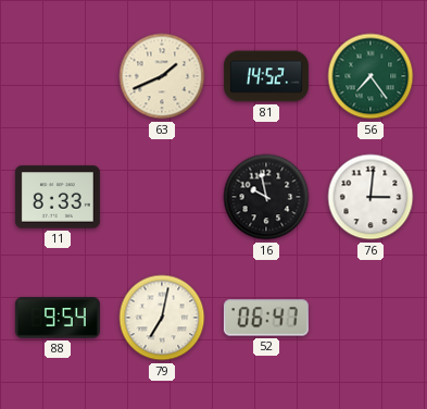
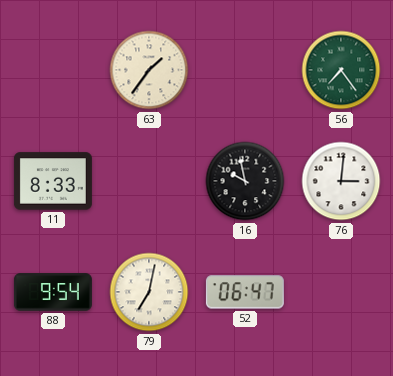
63: 1:41 -> 1:36 (149, 70)
81: 14:52 -> none (266, 76)
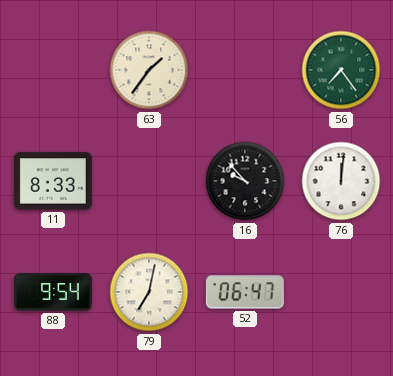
16: 9:58 -> 9:53 (245, 181)
76: 3:01 -> 12:01 (341, 181)
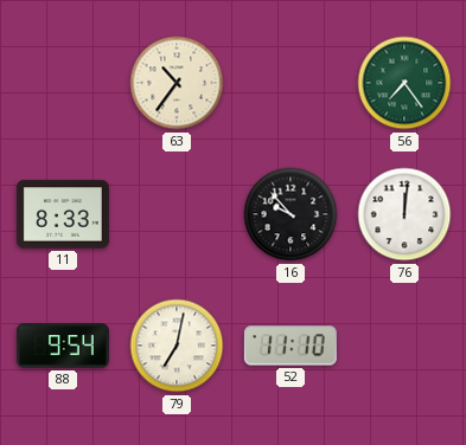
63: 1:36 -> 10:36 (177, 83)
52: 06:47 -> 11:10 (291, 346)
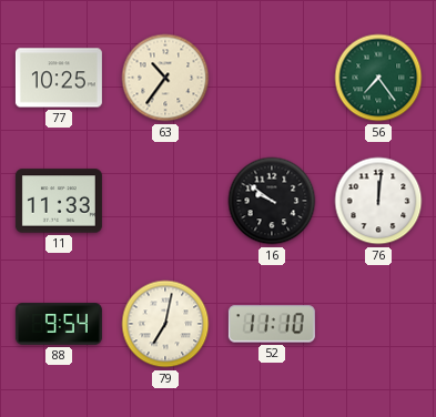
77: none -> 10:25 (59, 78)
11: 8:33 -> 11:33 (59, 201)
16: 9:53 -> 9:51 (272, 201)
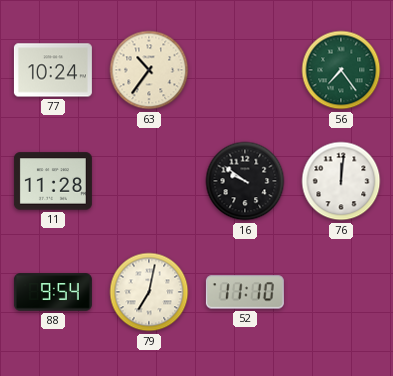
77: 10:25 -> 10:24 (53, 70)
11: 11:33 -> 11:28 (53, 181)
